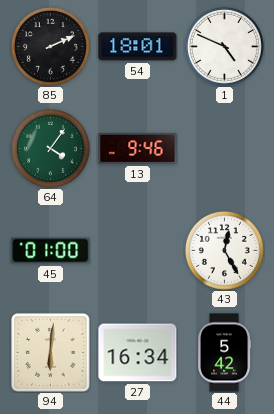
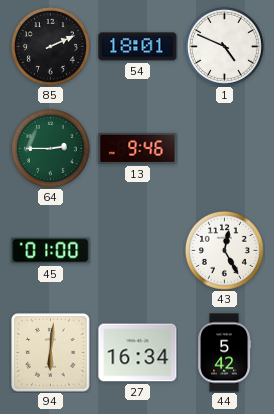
64: 4:06 -> 2:45 (50, 148)
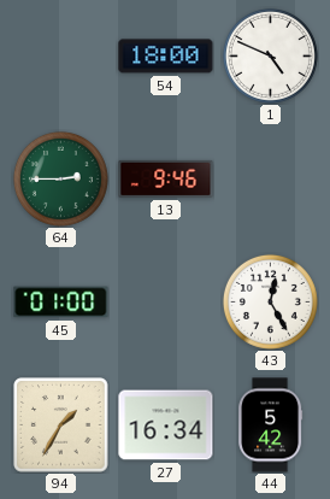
85: 2:11 -> none (50, 46)
54: 18:01 -> 18:00 (166, 57)
94: 6:01 -> 1:35 (61, 425)
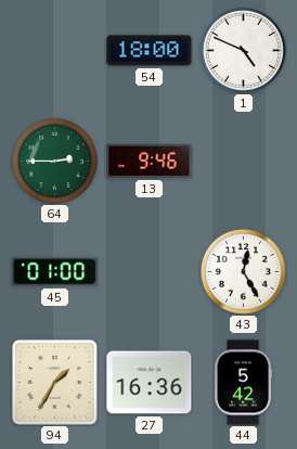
27: 16:34 -> 16:36 (150, 383)
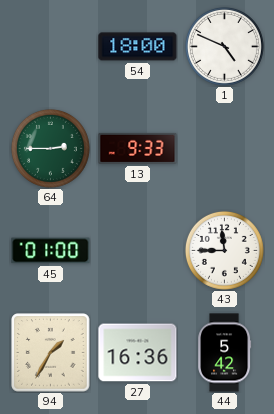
13: 9:46 -> 9:33 (138, 148)
43: 12:25 -> 11:45 (224, 250)
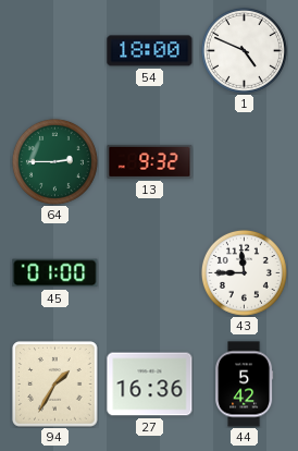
13: 9:33 -> 9:32 (150, 161)
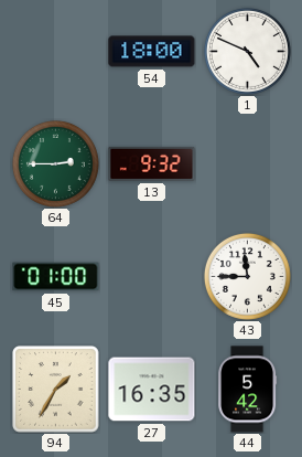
27: 16:36 -> 16:35 (152, 390)
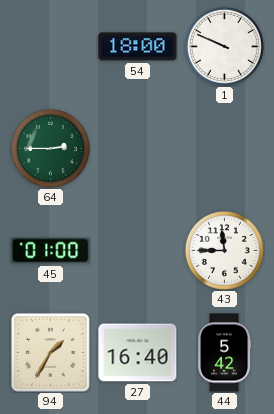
1: 4:49 -> 9:49 (224, 46)
13: 9:32 -> none (152, 163)
27: 16:35 -> 16:40 (138, 353)
